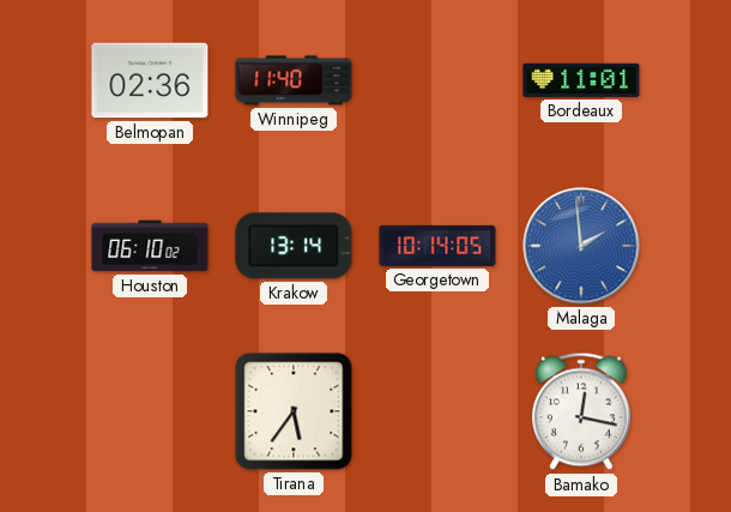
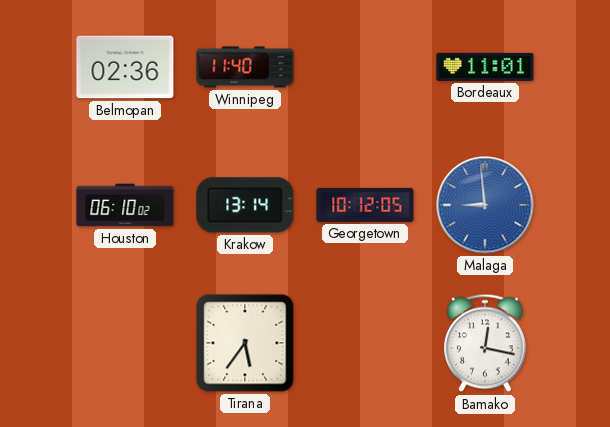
Georgetown: 10:14 -> 10:12 (365, 205)
Malaga: 1:59 -> 8:59 (485, 205)
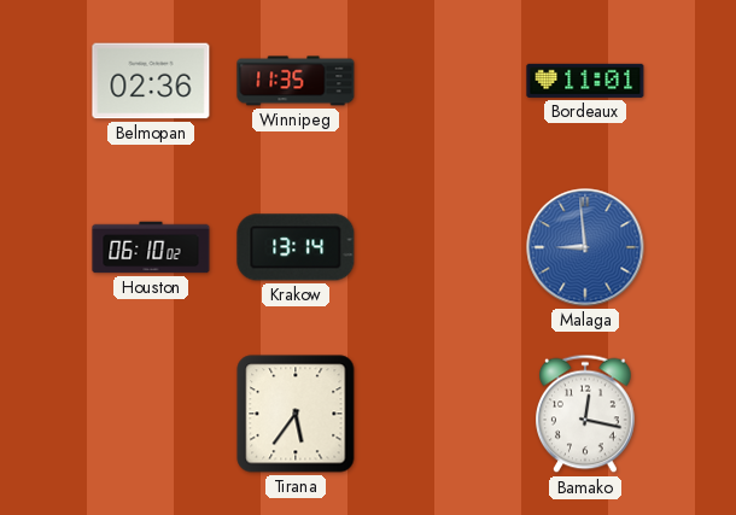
Winnipeg: 11:40 -> 11:35 (296, 81)
Georgetown: 10:12 -> none (365, 205)
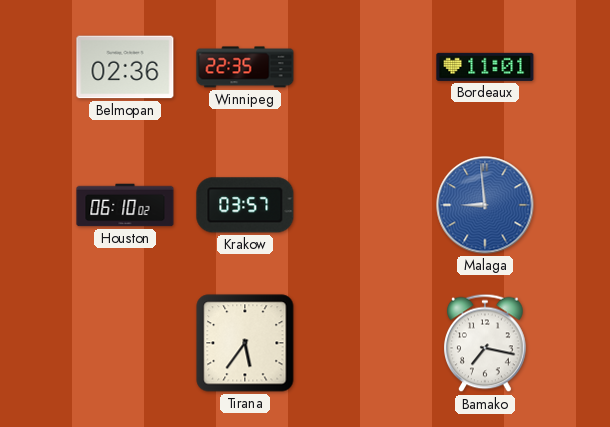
Winnipeg: 11:35 -> 22:35 (245, 67)
Krakow: 13:14 -> 03:57 (245, 205)
Bamako: 12:17 -> 7:17 (486, 343)
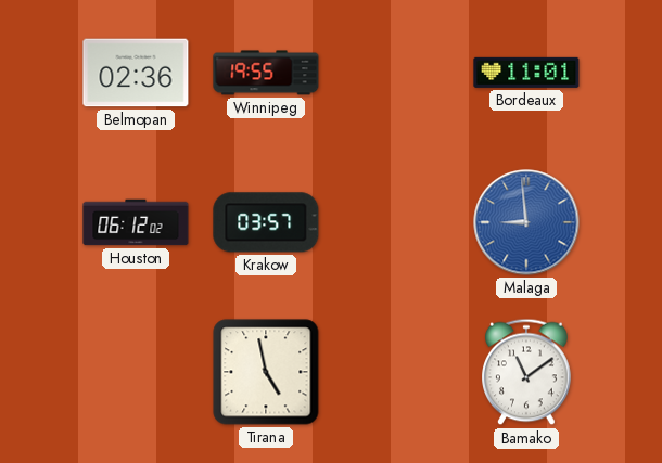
Winnipeg: 22:35 -> 19:55 (266, 73)
Houston: 06:10 -> 06:12 (136, 222)
Tirana: 5:36 -> 4:58 (266, 372)
Bamako: 7:17 -> 11:09 (527, 372)
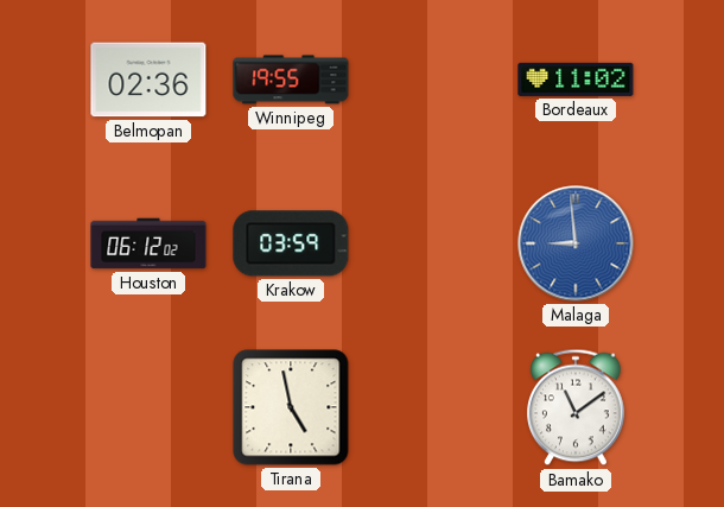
Bordeaux: 11:01 -> 11:02 (576, 80)
Krakow: 03:57 -> 03:59 (291, 243)
